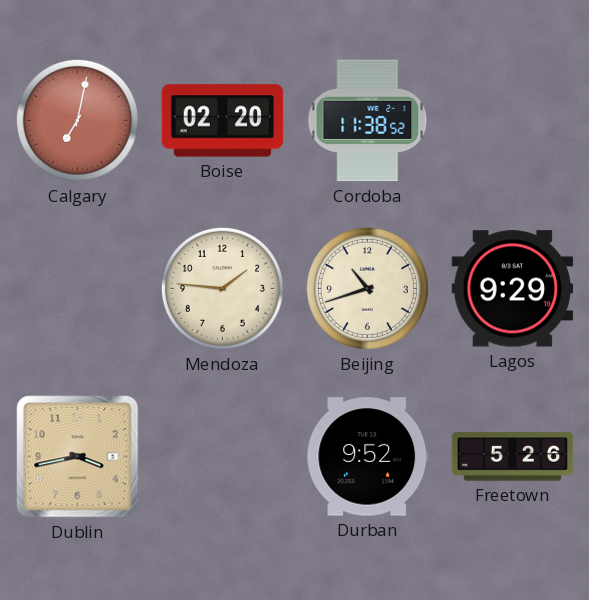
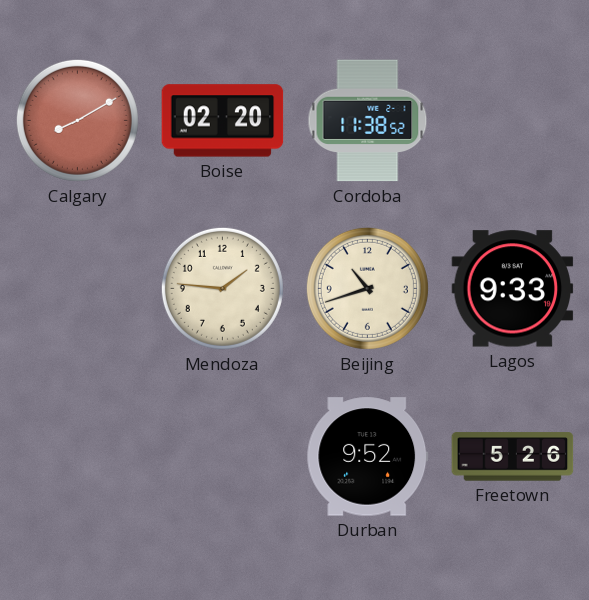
Calgary: 7:02 -> 8:10 (77, 120)
Lagos: 9:29 -> 9:33 (513, 289)
Dublin: 3:43 -> none (78, 457)
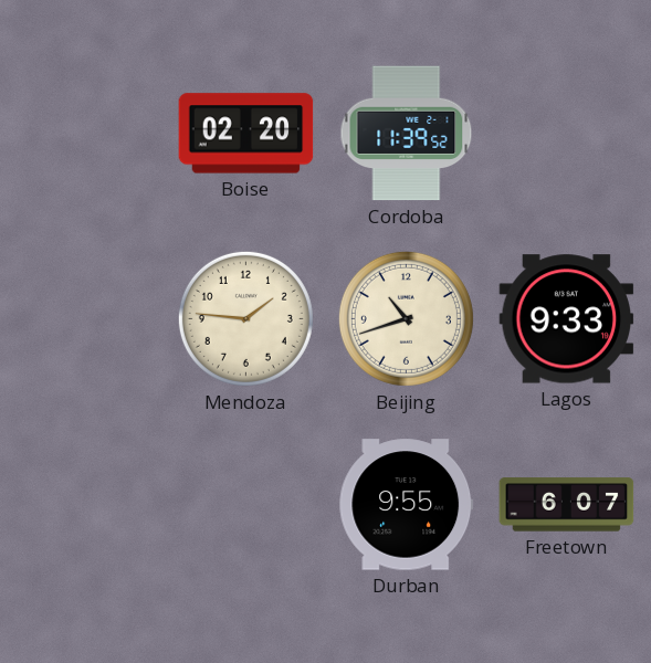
Calgary: 8:10 -> none (77, 120)
Cordoba: 11:38 -> 11:39 (407, 134)
Durban: 9:52 -> 9:55 (407, 505)
Freetown: 5:26 -> 6:07 (567, 505)
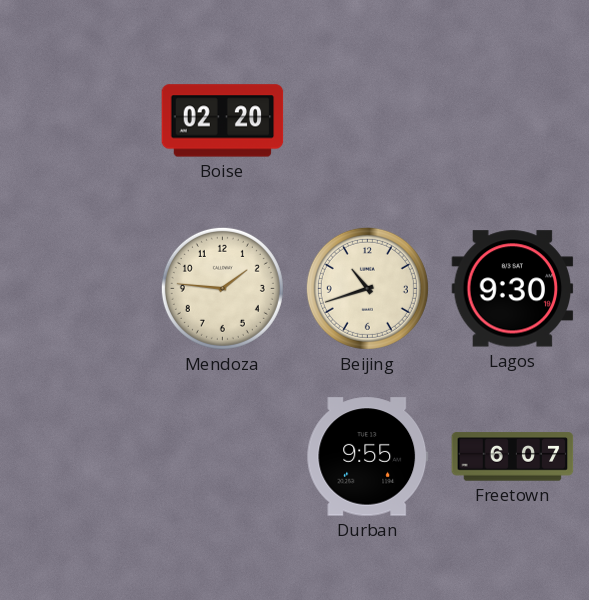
Cordoba: 11:39 -> none (407, 134)
Lagos: 9:33 -> 9:30 (513, 289)
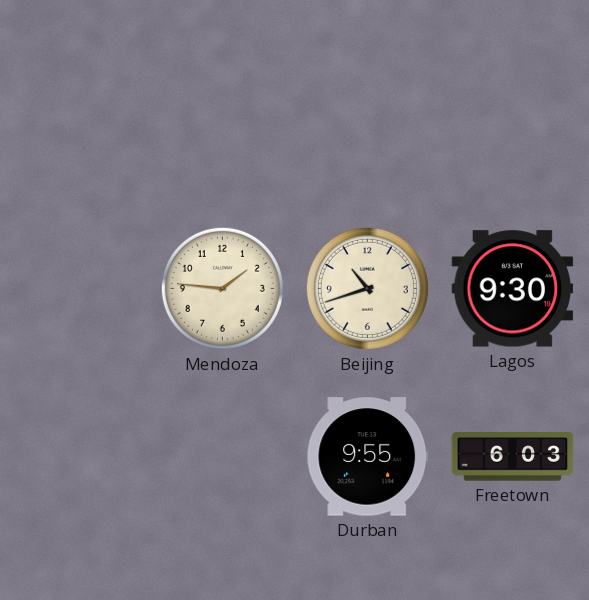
Boise: 02:20 -> none (223, 121)
Freetown: 6:07 -> 6:03 (513, 457)
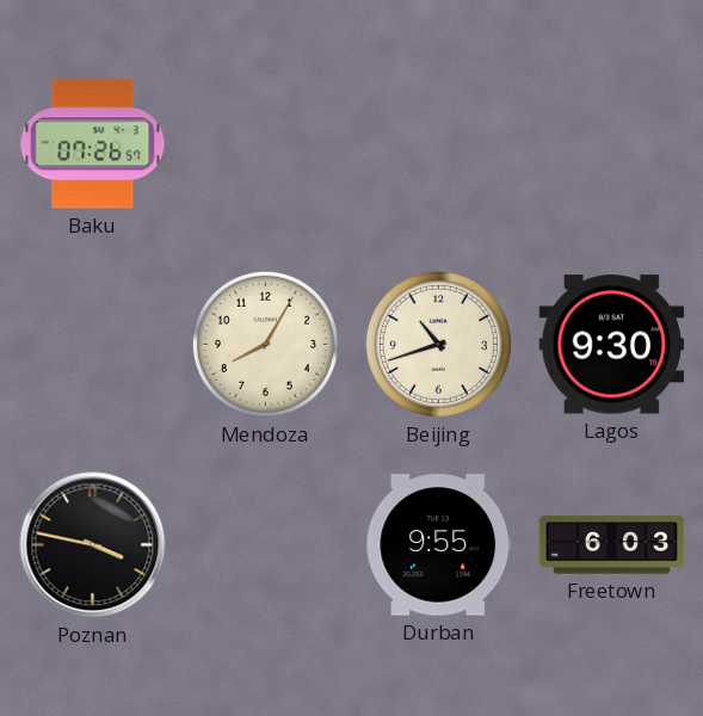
Baku: none -> 07:26 (93, 144)
Mendoza: 1:46 -> 8:05 (265, 344)
Poznan: none -> 3:47 (93, 545)
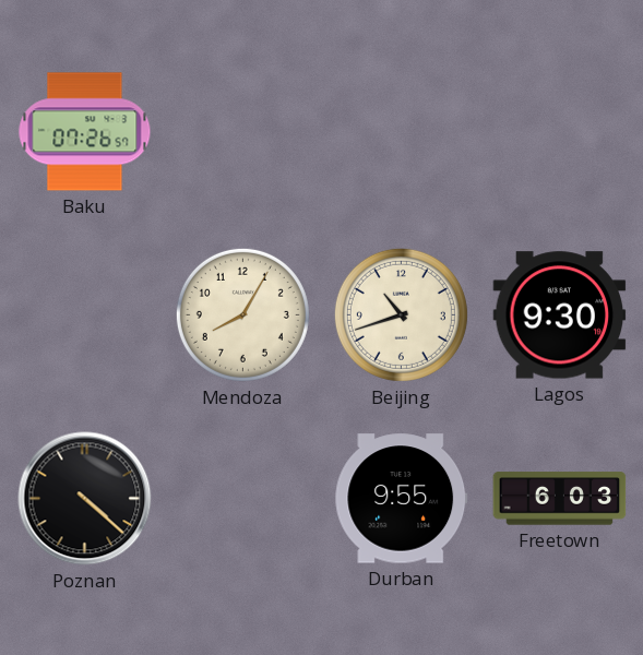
Poznan: 3:47 -> 4:22 (85, 499)
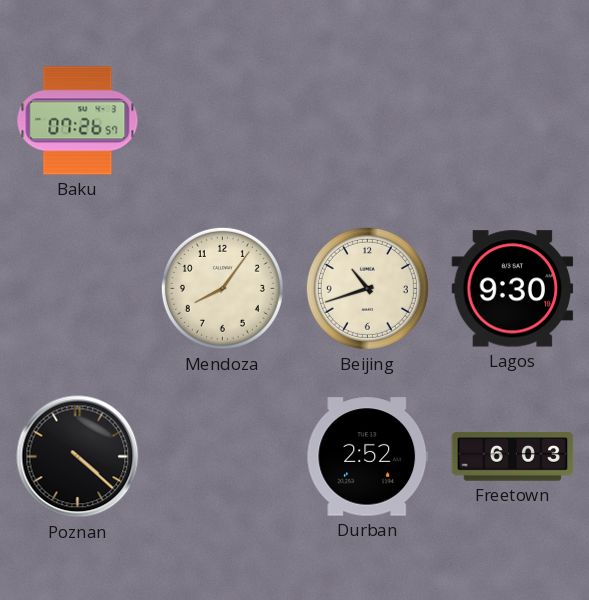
Mendoza: 8:05 -> 8:06 (222, 288)
Durban: 9:55 -> 2:52 (368, 457)
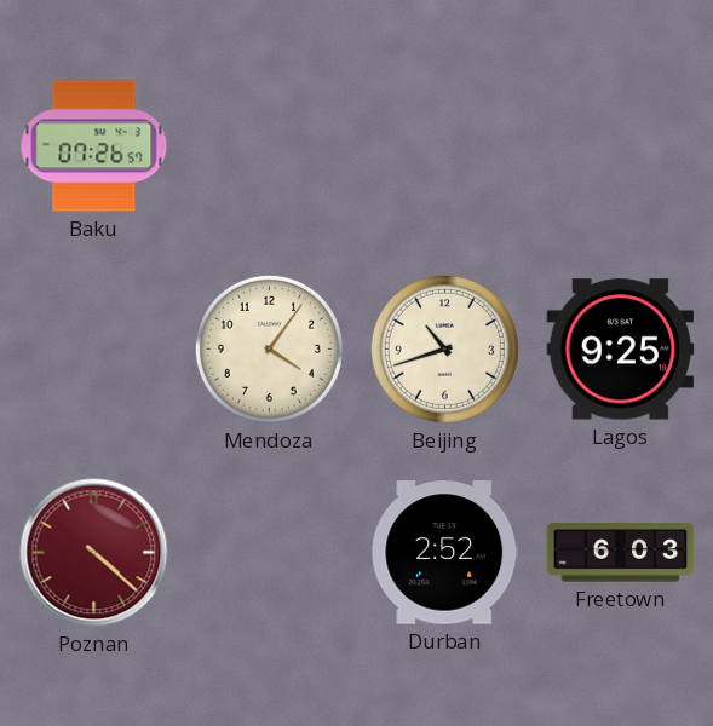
Mendoza: 8:06 -> 4:06 (269, 348)
Lagos: 9:30 -> 9:25 (621, 350)
Poznan dial: black -> burgundy (94, 553)
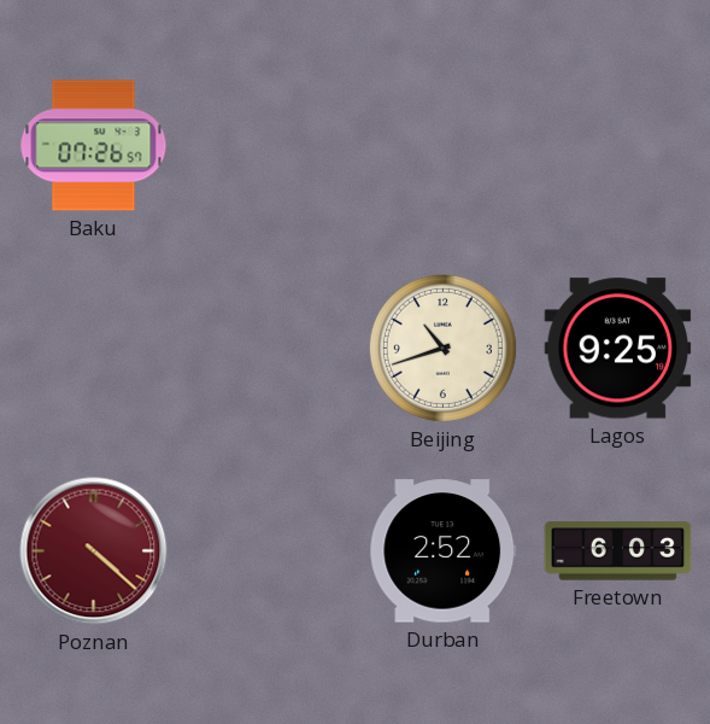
Mendoza: 4:06 -> none (269, 348)
